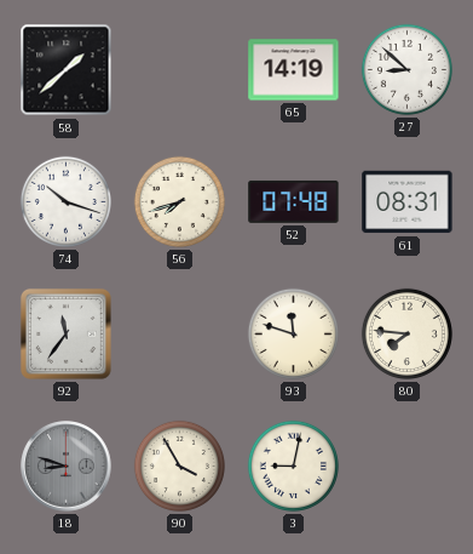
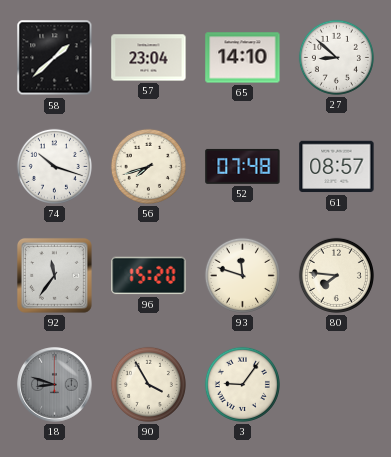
57: none -> 23:04 (149, 58)
65: 14:19 -> 14:10 (243, 58)
61: 08:31 -> 08:57 (337, 167)
96: none -> 15:20 (149, 276)
3: 9:02 -> 9:06 (242, 384)
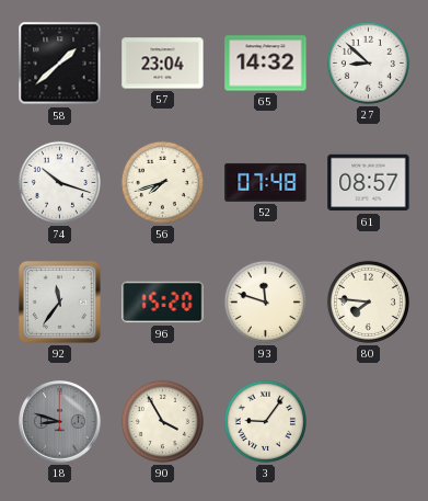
65: 14:10 -> 14:32 (266, 64)
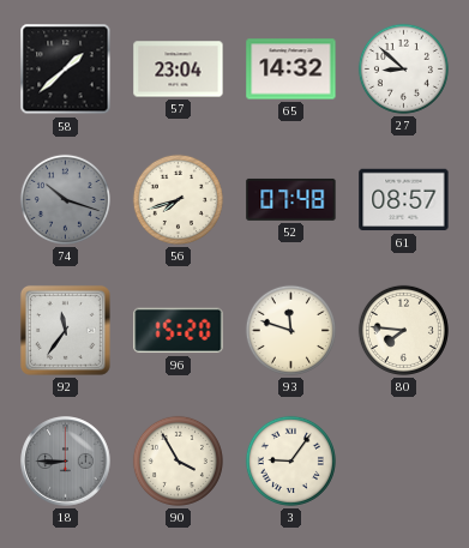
74 dial: white -> grey (65, 199)
18: 8:48 -> 8:45 (66, 462)
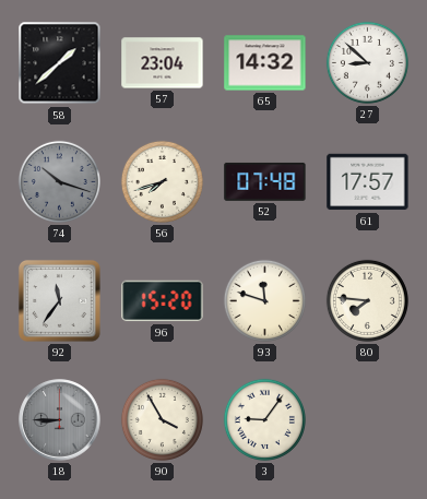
61: 08:57 -> 17:57 (368, 182)
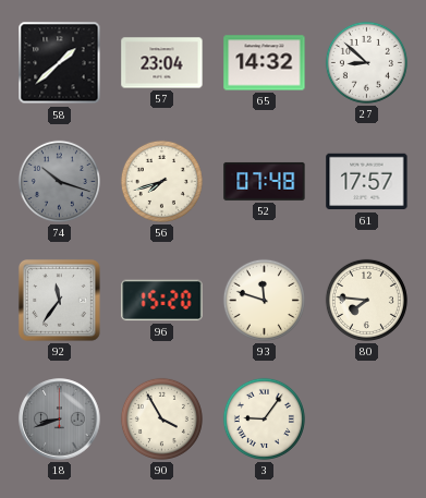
18: 8:45 -> 8:42 (60, 420)
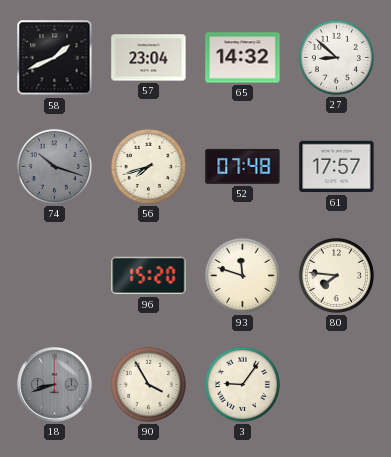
58: 1:38 -> 1:41 (55, 58)
92: 11:36 -> none (59, 300)
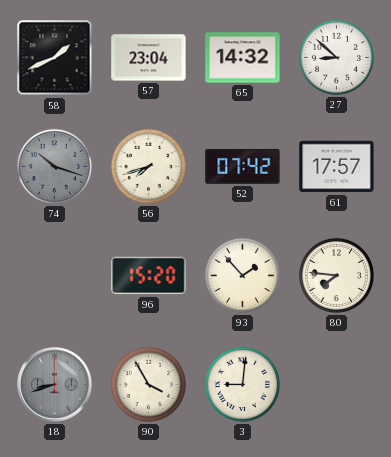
52: 07:48 -> 07:42 (243, 166)
93: 11:48 -> 1:53 (242, 275)
3: 9:06 -> 9:01 (242, 384)
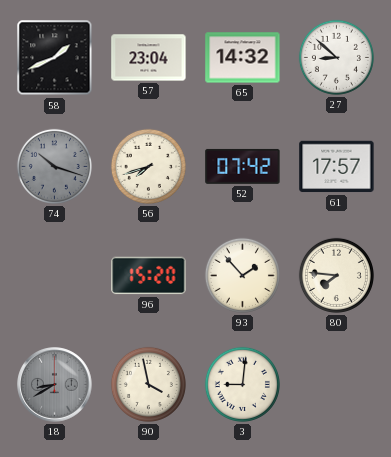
18: 8:42 -> 8:40 (55, 385)
90: 3:55 -> 3:58 (148, 384)
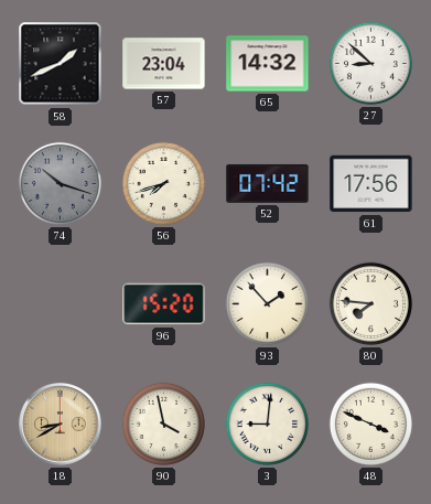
61: 17:57 -> 17:56 (371, 184)
18 dial: grey -> champagne (61, 425)
48: none -> 3:49 (370, 423)
